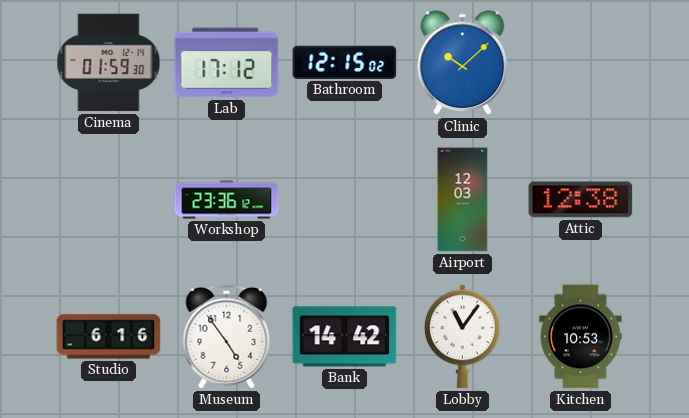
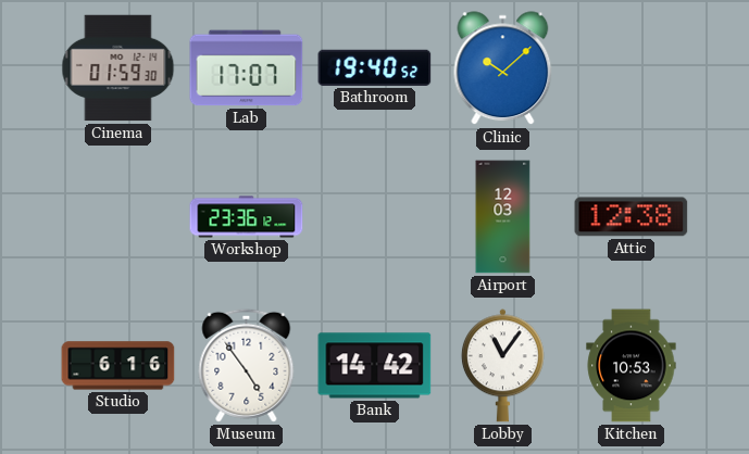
Lab: 17:12 -> 17:07 (247, 68)
Bathroom: 12:15 -> 19:40 (375, 67)
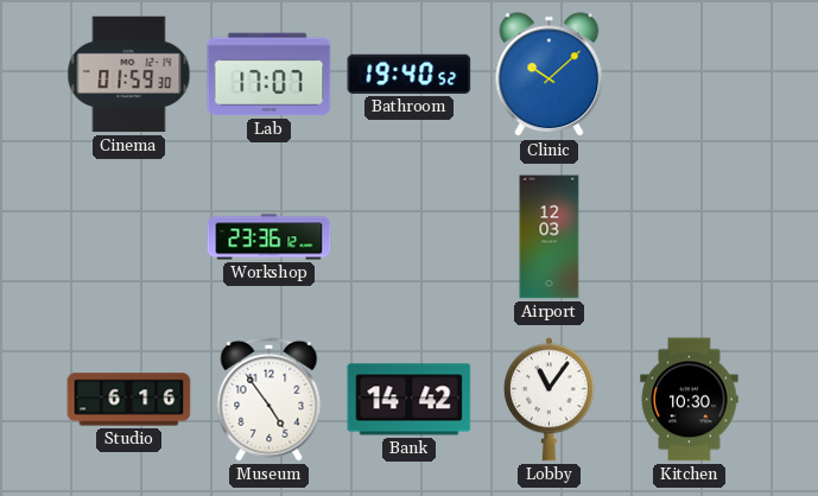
Attic: 12:38 -> none (632, 217)
Kitchen: 10:53 -> 10:30 (690, 400)
